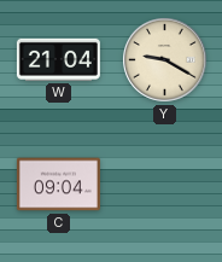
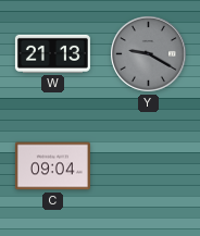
W: 21:04 -> 21:13 (52, 53)
Y dial: cream -> grey (149, 54)
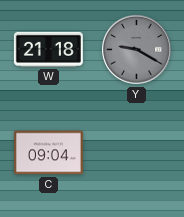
W: 21:13 -> 21:18 (48, 49)
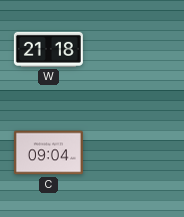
Y: 9:20 -> none (137, 50)
